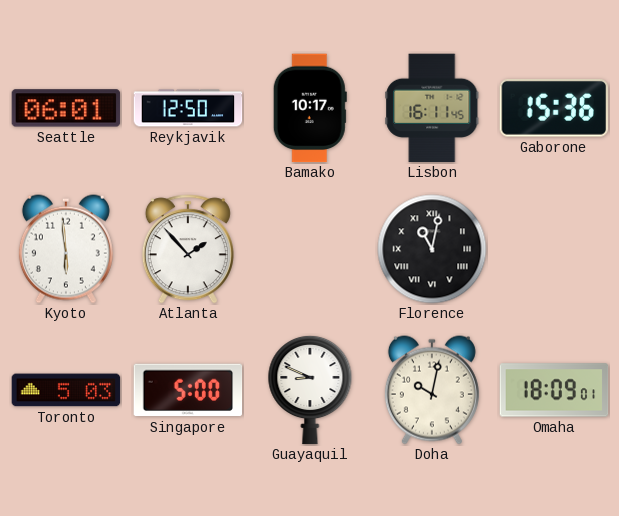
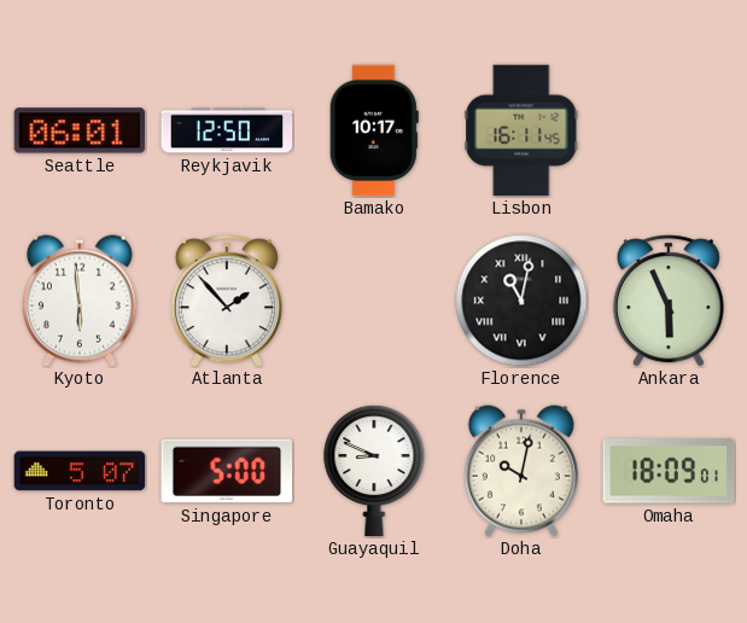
Gaborone: 15:36 -> none (554, 108)
Ankara: none -> 5:56 (669, 301)
Toronto: 5:03 -> 5:07 (80, 471)
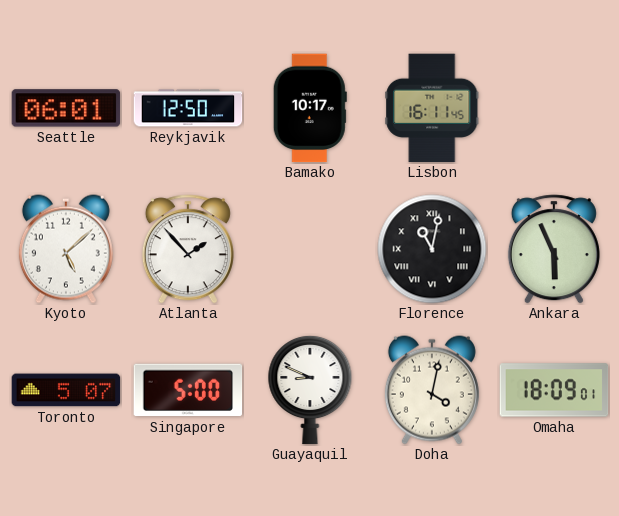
Kyoto: 5:59 -> 5:08 (66, 249)
Doha: 10:02 -> 4:02 (432, 390)
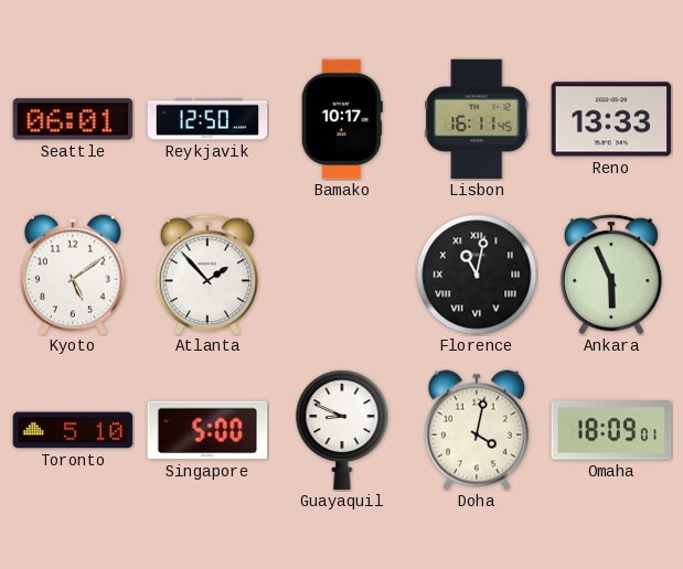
Reno: none -> 13:33 (611, 119)
Kyoto: 5:08 -> 5:09 (73, 275)
Toronto: 5:07 -> 5:10 (73, 430)
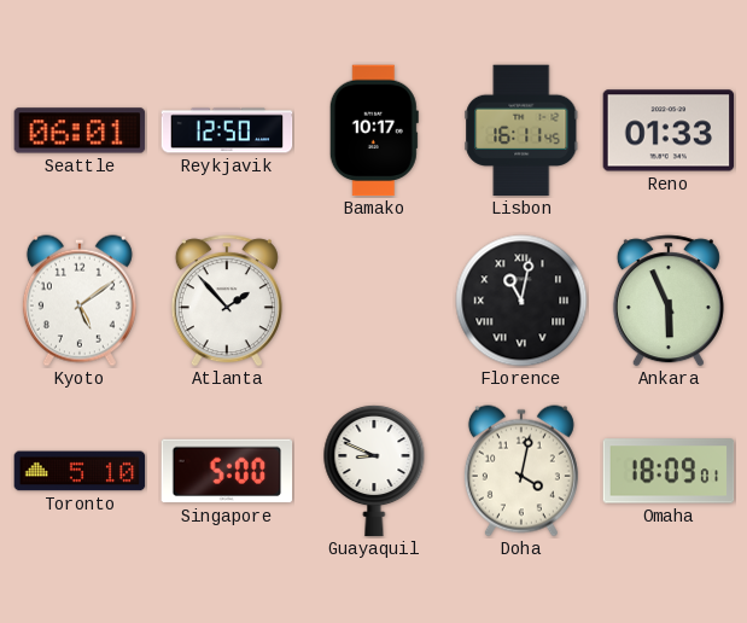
Reno: 13:33 -> 01:33 (669, 130)
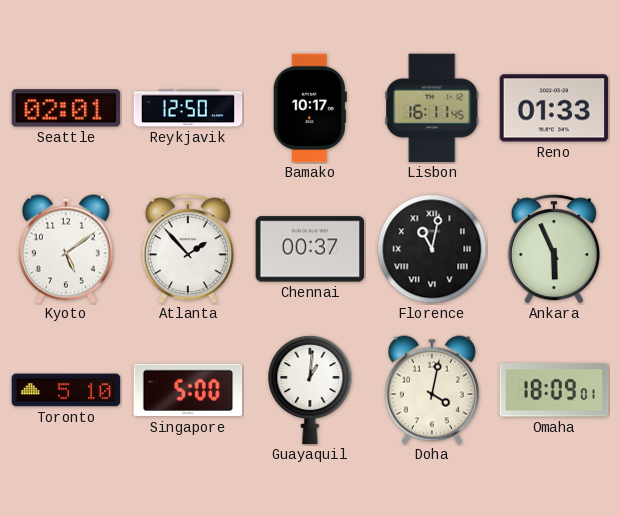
Seattle: 06:01 -> 02:01 (66, 108)
Chennai: none -> 00:37 (310, 249)
Guayaquil: 8:49 -> 1:01 (310, 390)
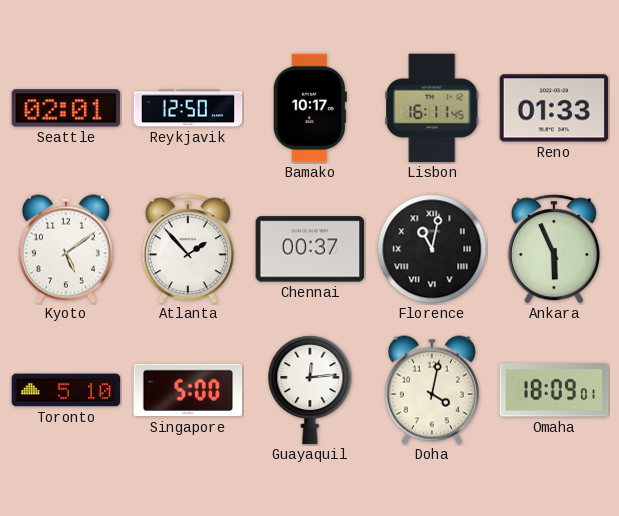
Guayaquil: 1:01 -> 12:14 (310, 390)
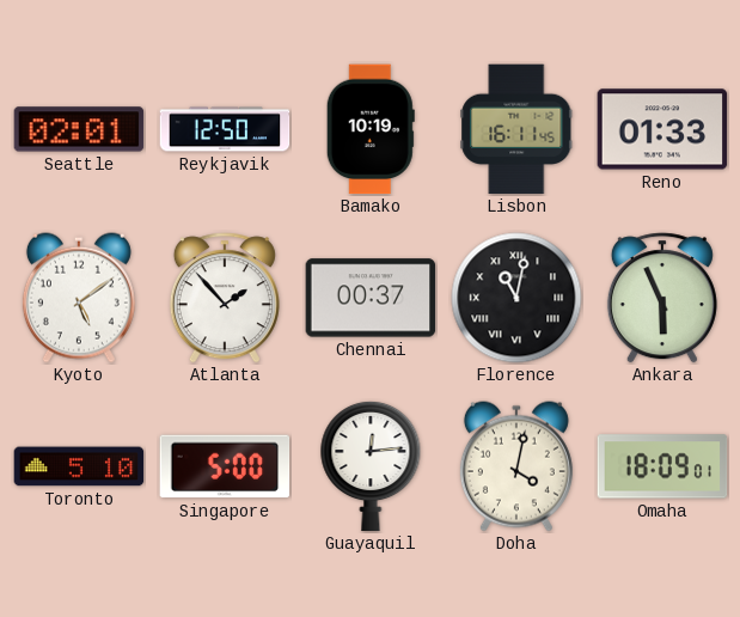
Bamako: 10:17 -> 10:19 (371, 129)
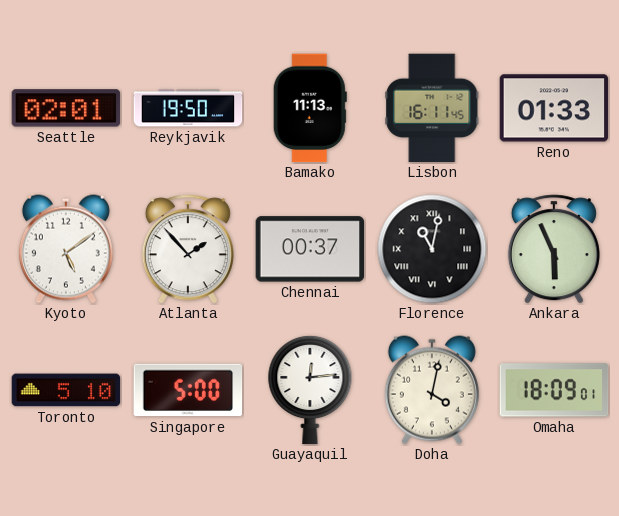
Reykjavik: 12:50 -> 19:50 (188, 108)
Bamako: 10:19 -> 11:13 (310, 108)
